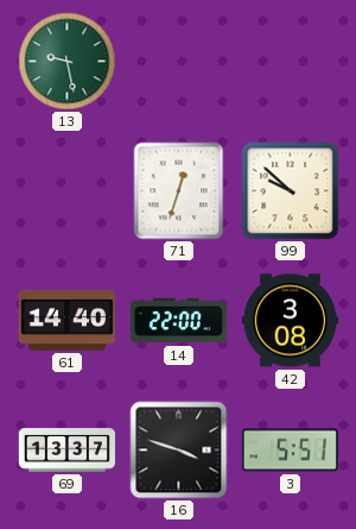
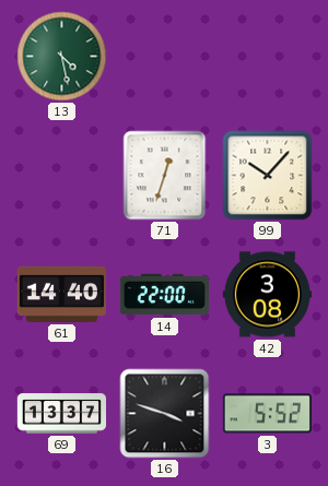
13: 9:28 -> 4:28 (62, 57)
99: 9:52 -> 10:07 (268, 176)
3: 5:51 -> 5:52 (267, 414)
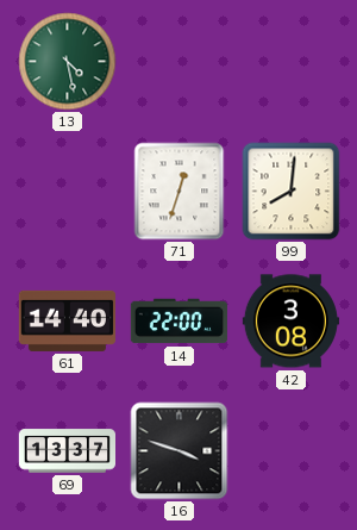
99: 10:07 -> 8:01 (292, 192)
3: 5:52 -> none (267, 414)
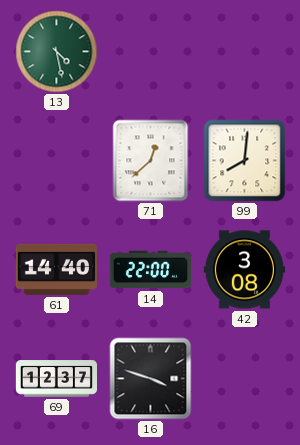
71: 12:33 -> 12:38 (151, 161)
69: 13:37 -> 12:37 (56, 379)
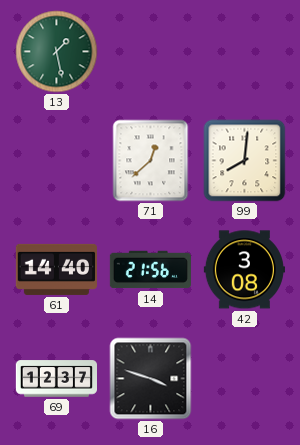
13: 4:28 -> 1:28 (57, 52)
14: 22:00 -> 21:56 (150, 270)
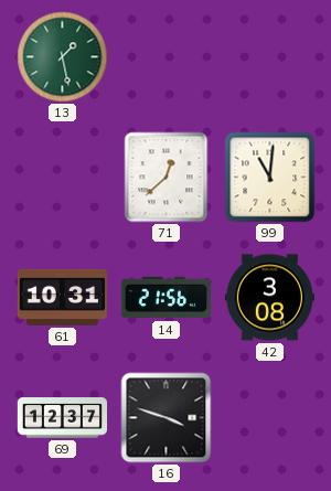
99: 8:01 -> 11:01 (270, 178)
61: 14:40 -> 10:31 (62, 297)
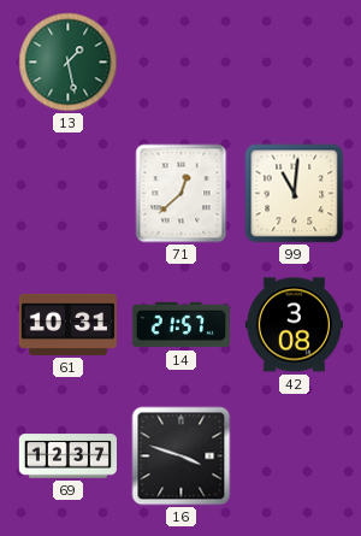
14: 21:56 -> 21:57 (180, 325)
